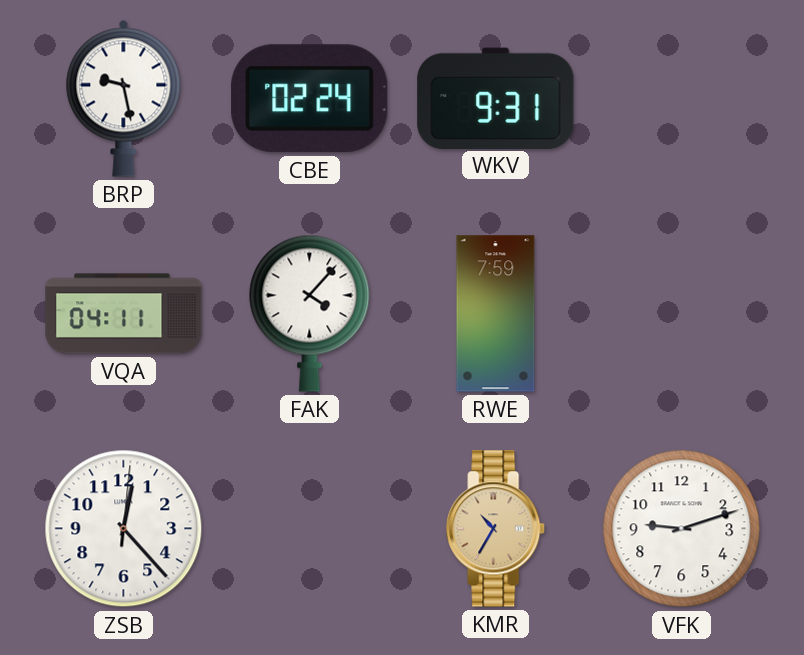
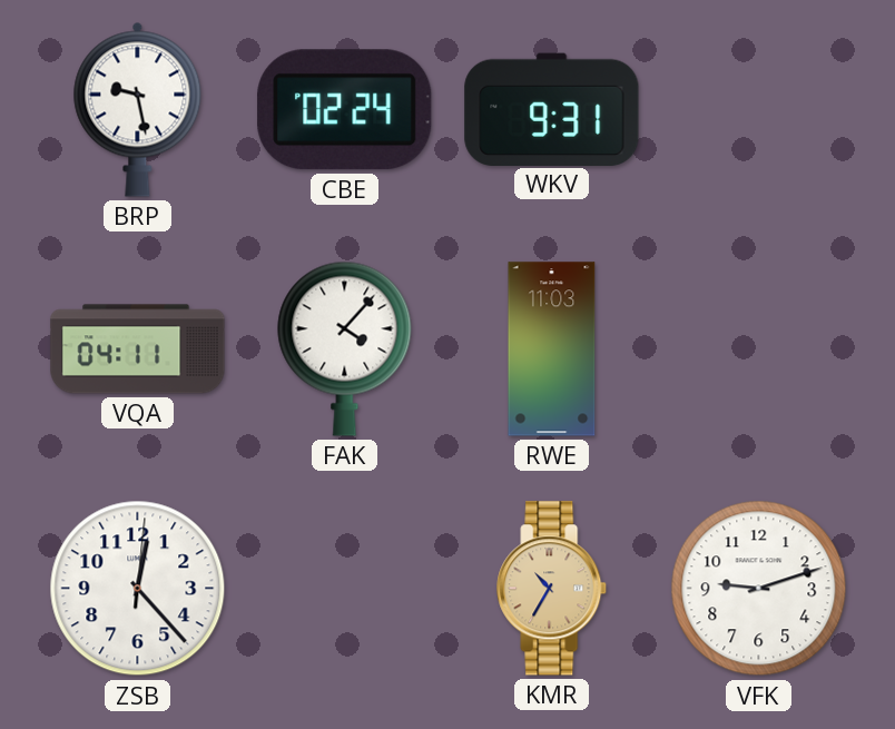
RWE: 7:59 -> 11:03 (552, 349)
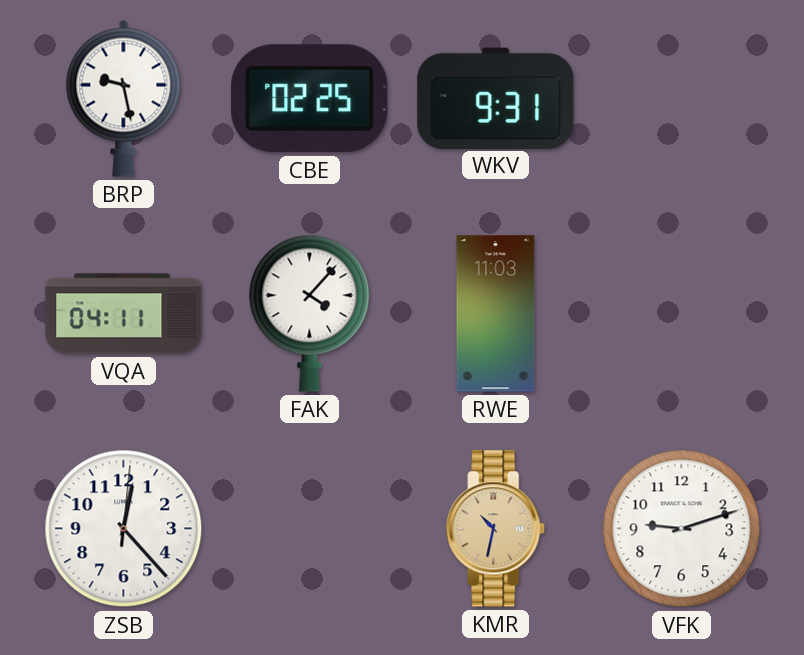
CBE: 02:24 -> 02:25 (310, 99)
KMR: 10:35 -> 10:32 (496, 529)
